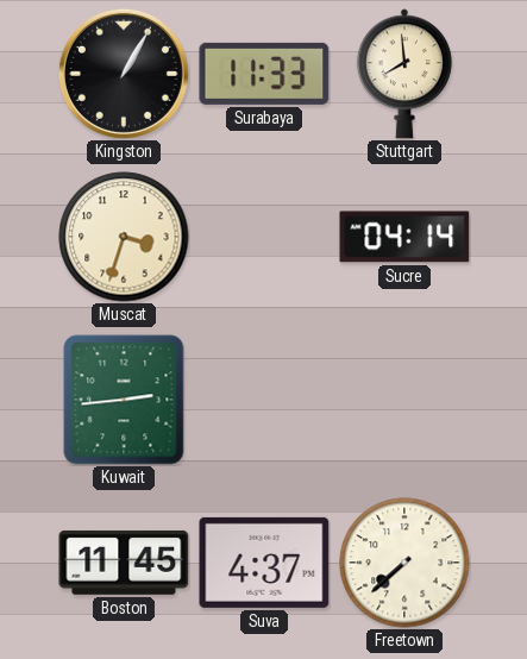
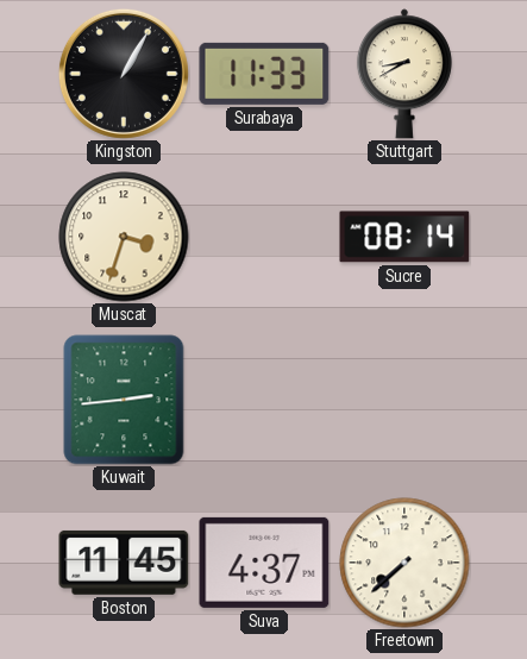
Stuttgart: 7:59 -> 8:40 (404, 74)
Sucre: 04:14 -> 08:14 (404, 237)
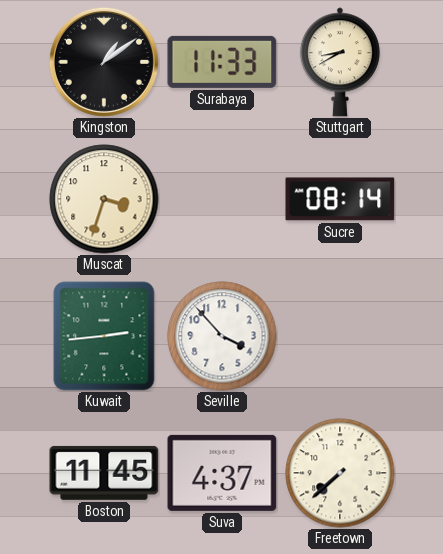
Kingston: 1:05 -> 1:09 (104, 62)
Seville: none -> 3:53 (222, 336)
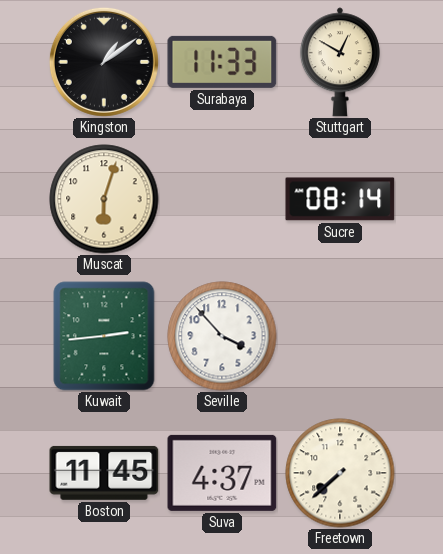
Stuttgart: 8:40 -> 12:50 (340, 62)
Muscat: 3:33 -> 6:03 (104, 199)
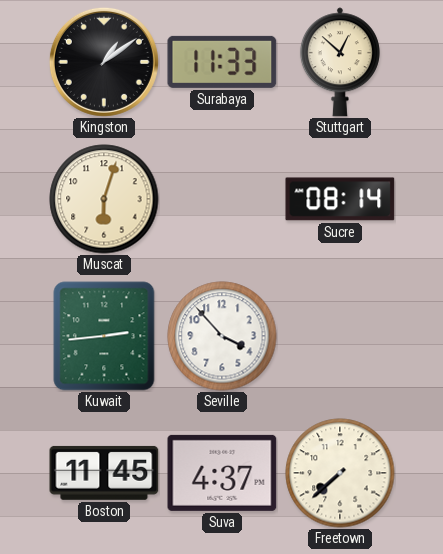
Stuttgart: 12:50 -> 12:52 (340, 62)
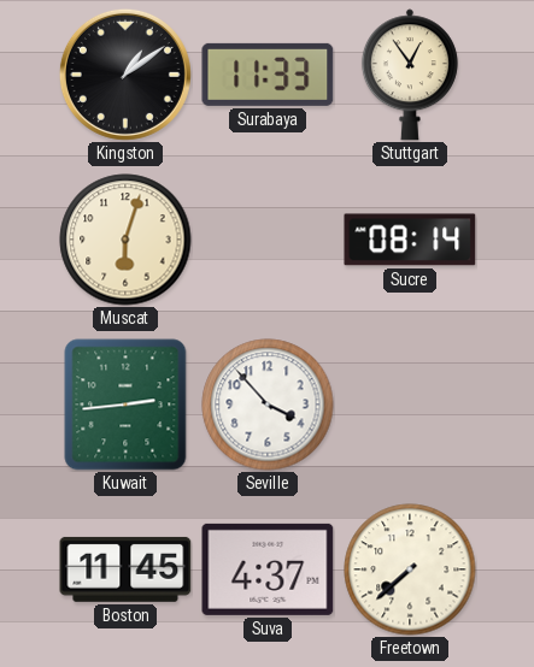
Stuttgart: 12:52 -> 12:54 (410, 75)
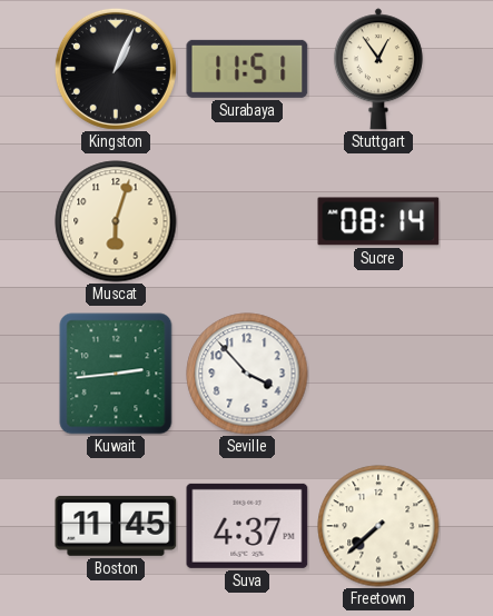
Kingston: 1:09 -> 1:04 (116, 69)
Surabaya: 11:33 -> 11:51 (247, 69)
